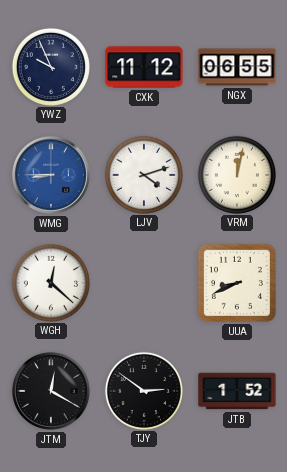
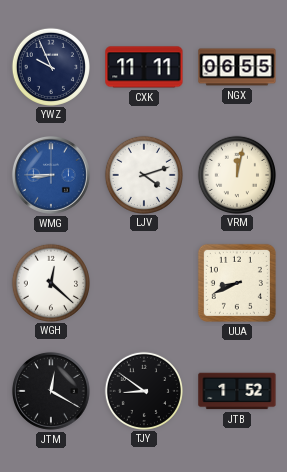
CXK: 11:12 -> 11:11 (144, 67)
TJY: 2:51 -> 8:51 (143, 390)
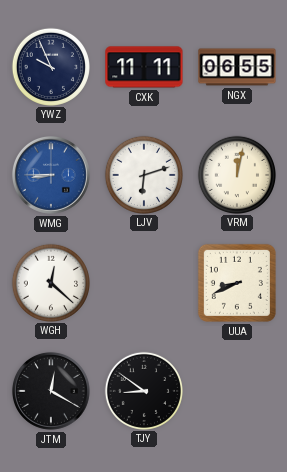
LJV: 4:12 -> 6:12 (143, 174)
JTB: 1:52 -> none (237, 391)
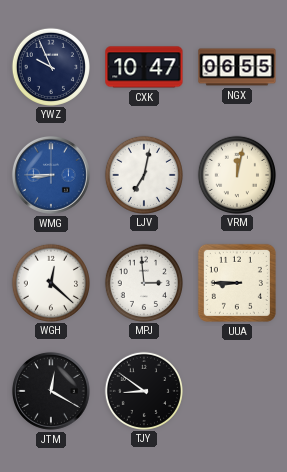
CXK: 11:11 -> 10:47 (144, 67)
LJV: 6:12 -> 7:02 (143, 174)
MPJ: none -> 2:59 (143, 282)
UUA: 8:41 -> 8:45 (237, 283)
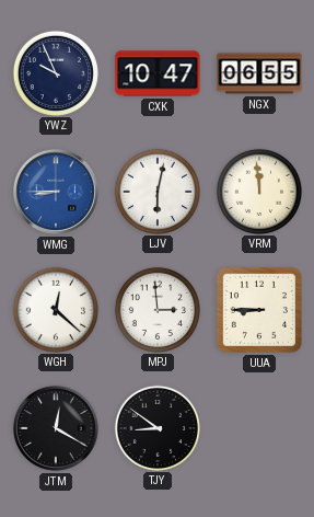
LJV: 7:02 -> 6:02 (156, 191)
VRM: 12:02 -> 11:59 (258, 191)
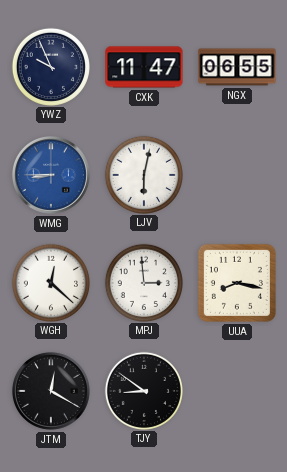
CXK: 10:47 -> 11:47 (144, 67)
VRM: 11:59 -> none (258, 191)
UUA: 8:45 -> 8:17 (237, 283)
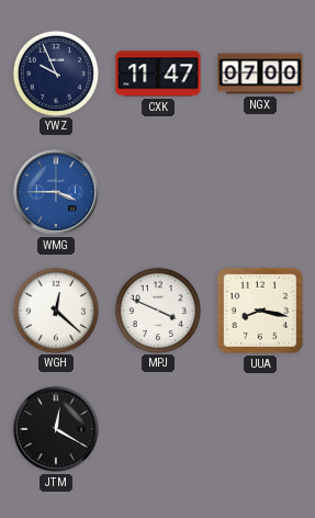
NGX: 06:55 -> 07:00 (260, 74)
WMG: 8:45 -> 3:45 (56, 192)
LJV: 6:02 -> none (143, 174)
MPJ: 2:59 -> 3:49 (157, 309)
TJY: 8:51 -> none (143, 390)
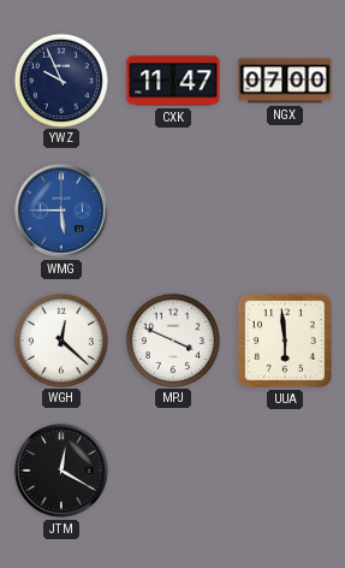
WMG: 3:45 -> 5:45 (61, 211)
UUA: 8:17 -> 5:59 (285, 341)
